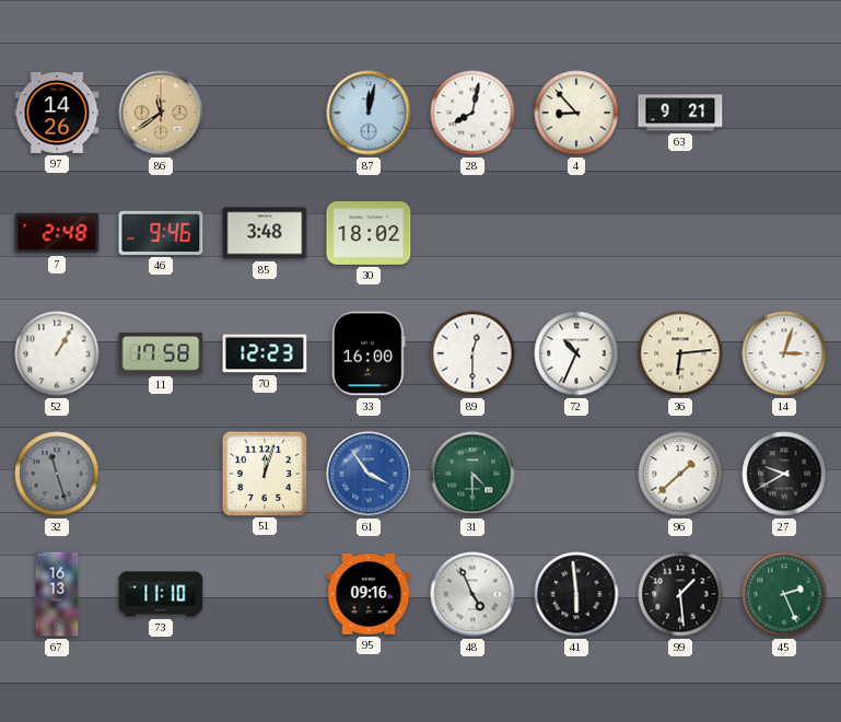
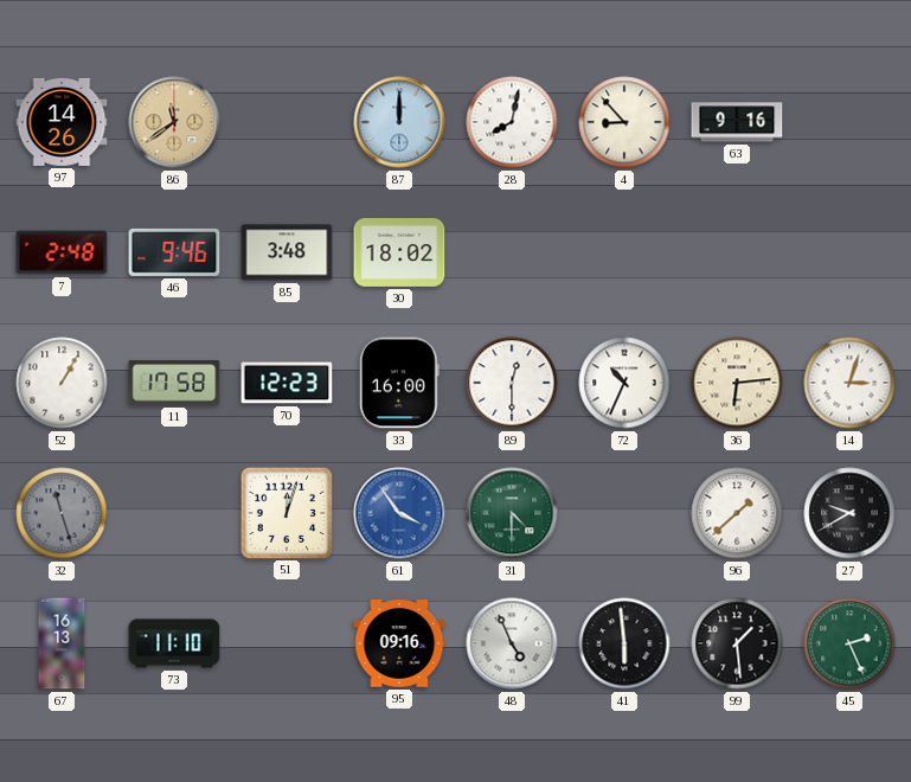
87: 12:02 -> 12:00 (399, 122)
63: 9:21 -> 9:16 (737, 122)
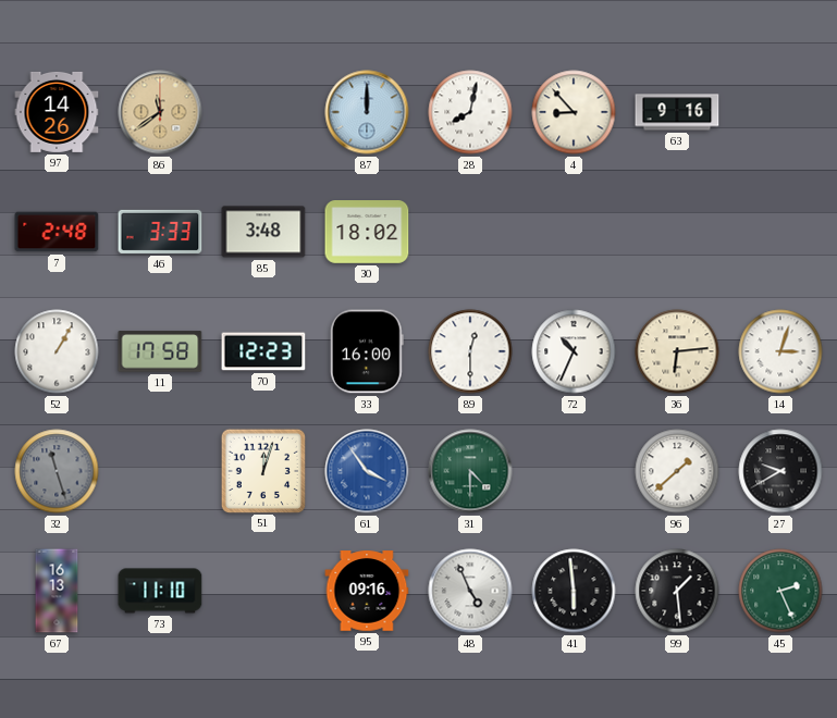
46: 9:46 -> 3:33 (160, 232)
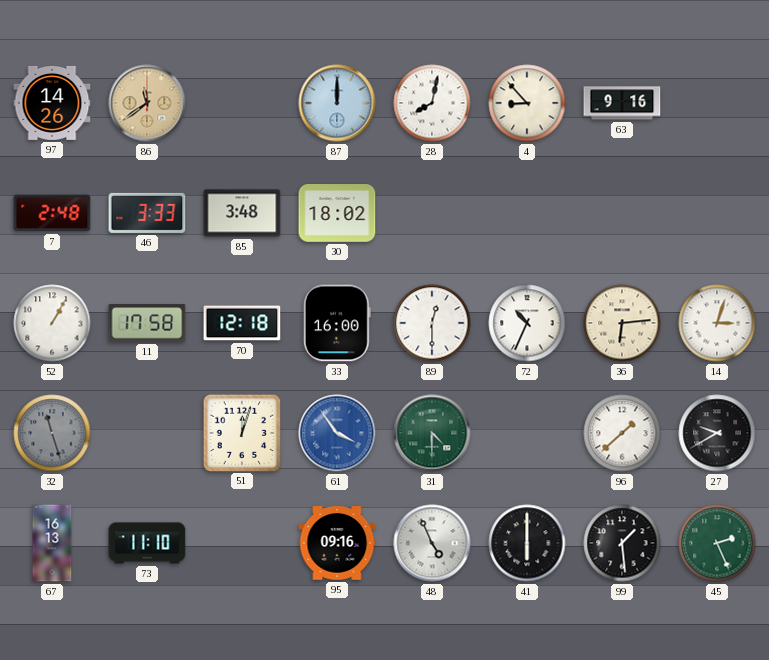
70: 12:23 -> 12:18 (242, 323)
41: 5:59 -> 6:00 (527, 543)
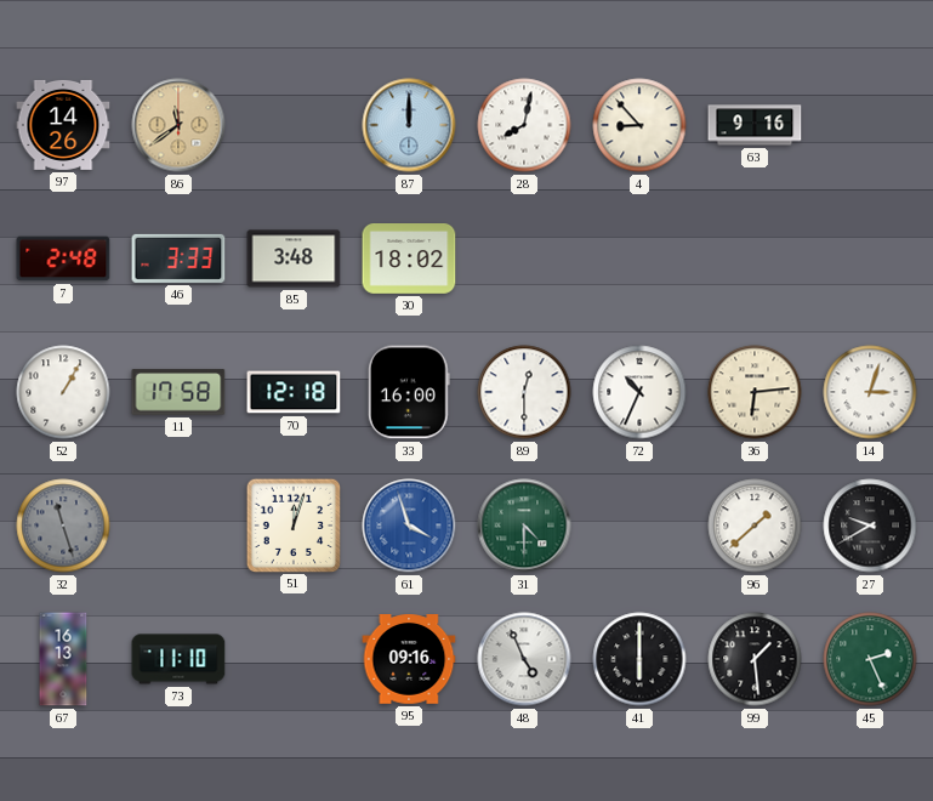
61: 3:54 -> 3:57 (409, 526)
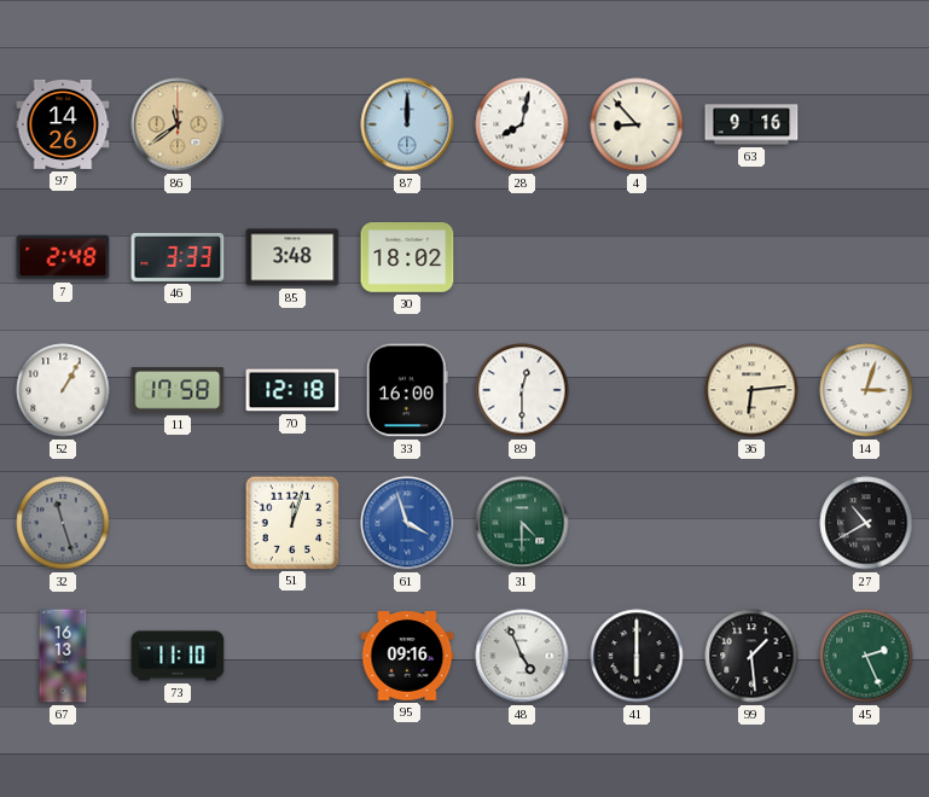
72: 10:34 -> none (639, 392)
96: 1:38 -> none (755, 526)
27: 9:40 -> 10:40 (866, 523)
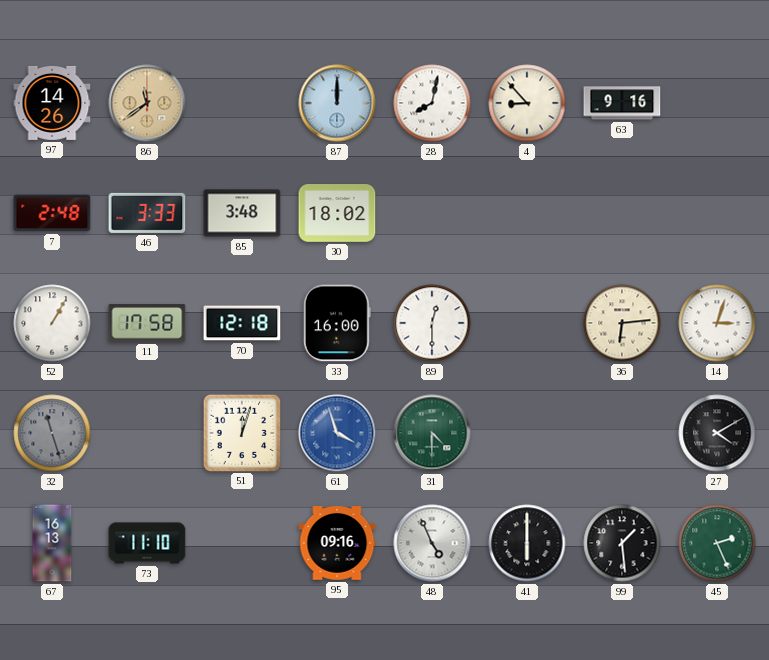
27: 10:40 -> 4:10 (717, 433)
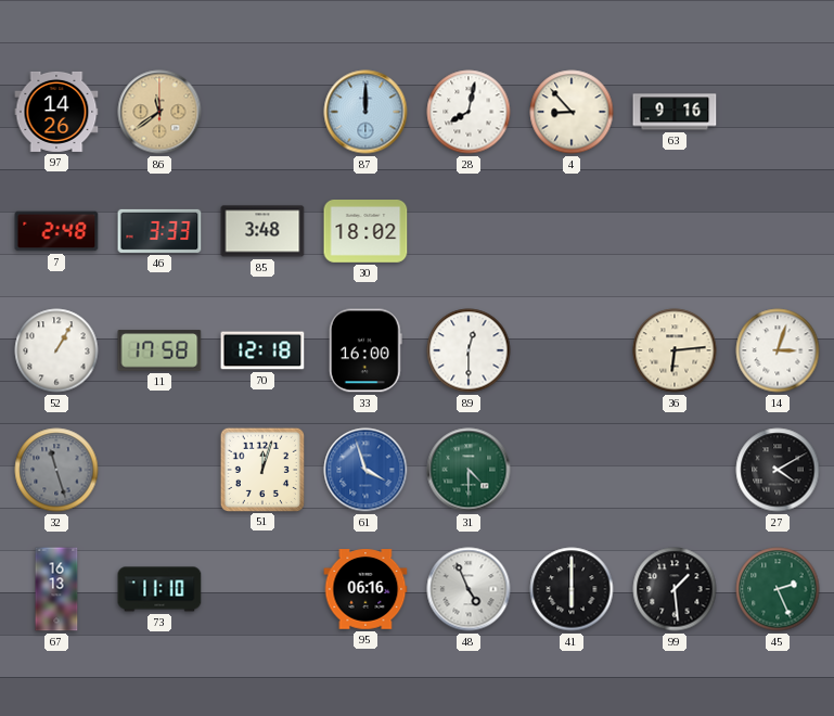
95: 09:16 -> 06:16 (365, 589)
